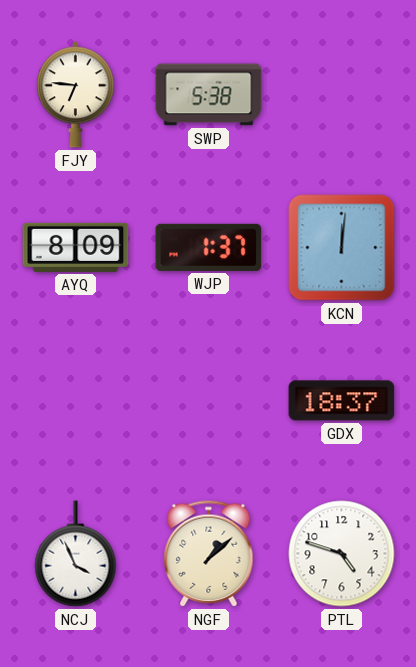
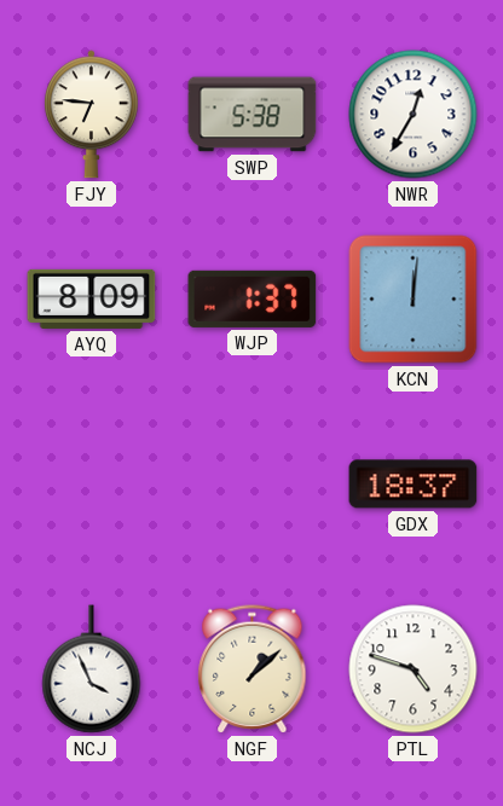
NWR: none -> 12:35 (414, 115)
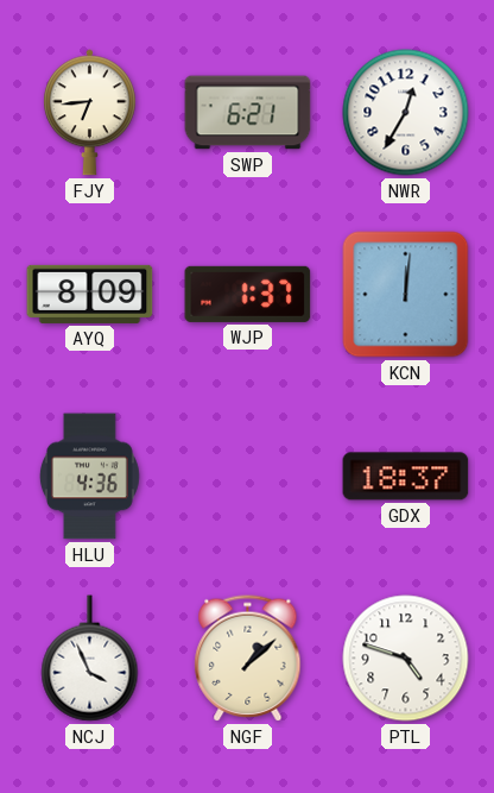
FJY: 6:46 -> 6:44 (89, 113)
SWP: 5:38 -> 6:21 (248, 113)
HLU: none -> 4:36 (90, 477)
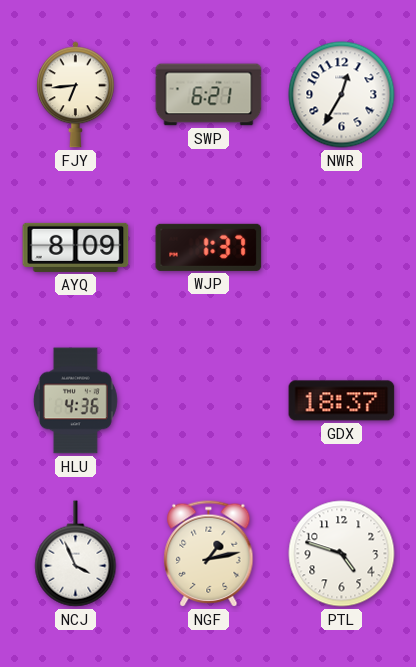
KCN: 12:01 -> none (406, 295)
NGF: 1:08 -> 1:13 (209, 554)
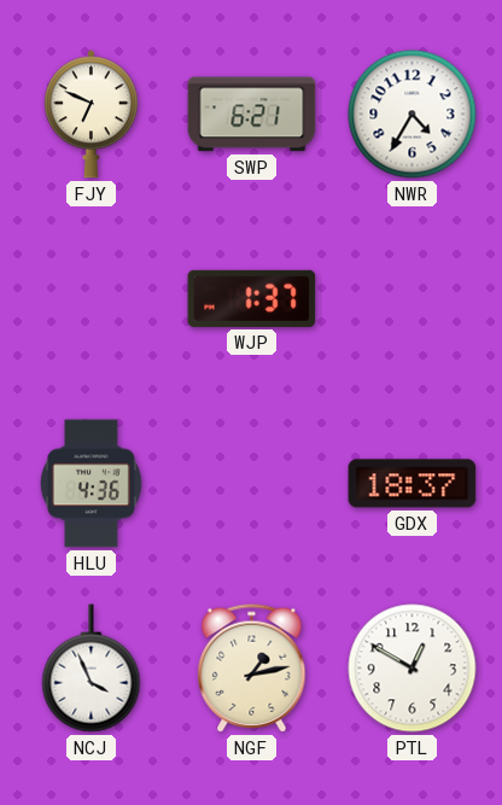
FJY: 6:44 -> 6:49 (91, 115)
NWR: 12:35 -> 4:35 (413, 115)
AYQ: 8:09 -> none (76, 247)
PTL: 4:48 -> 12:50 (413, 669)
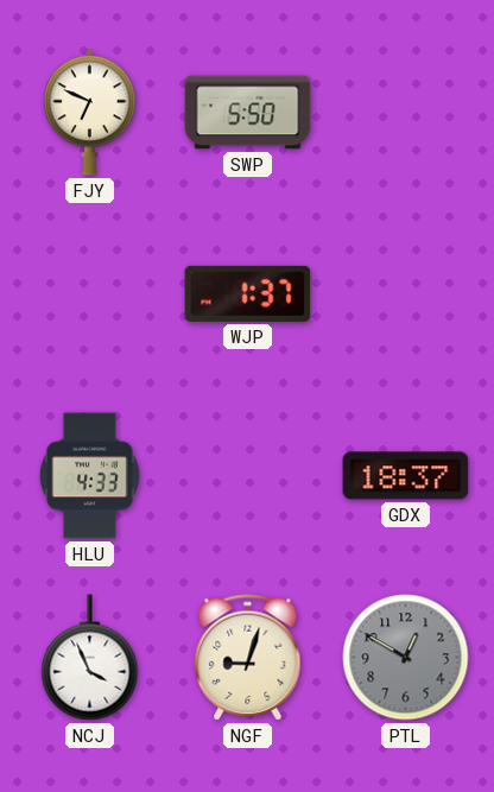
SWP: 6:21 -> 5:50 (248, 113)
NWR: 4:35 -> none (413, 115)
HLU: 4:36 -> 4:33 (90, 476)
NGF: 1:13 -> 9:03 (248, 658)
PTL dial: white -> grey (406, 658)
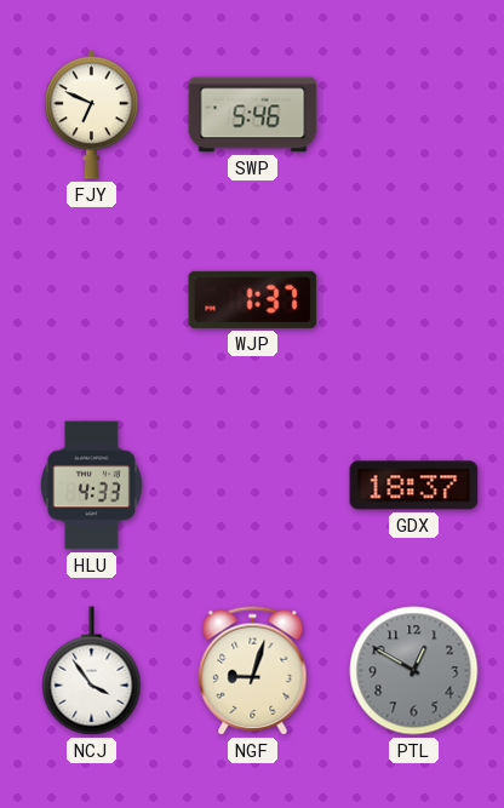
SWP: 5:50 -> 5:46 (253, 115)
NCJ: 3:56 -> 3:54 (92, 671)
